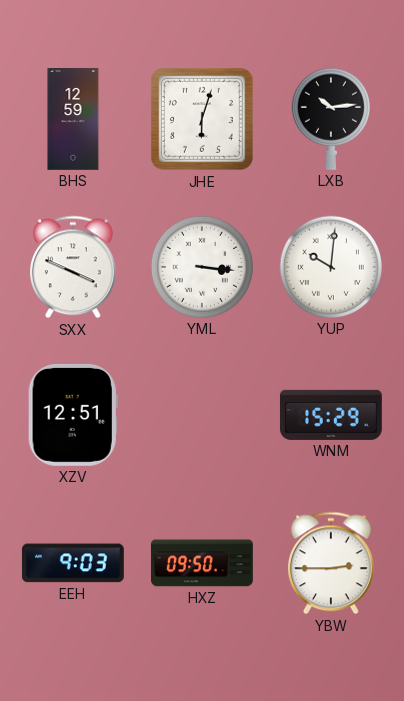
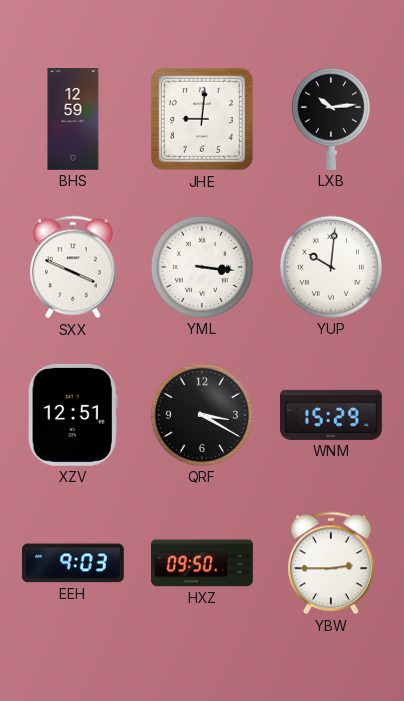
JHE: 6:03 -> 9:01 (203, 120)
QRF: none -> 3:20 (202, 415)
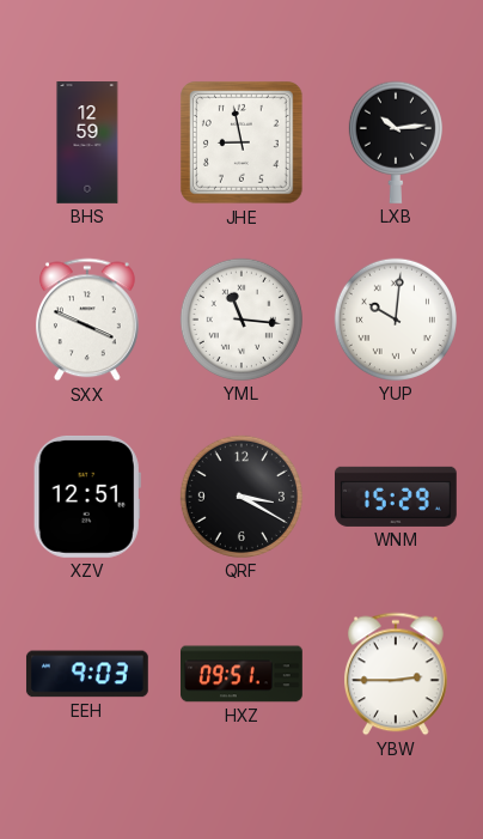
JHE: 9:01 -> 8:58 (243, 144)
YML: 3:16 -> 11:16 (241, 320)
HXZ: 09:50 -> 09:51 (243, 674)
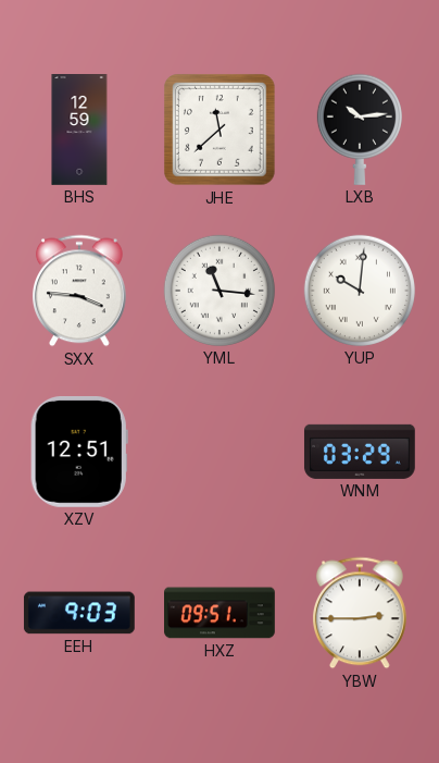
JHE: 8:58 -> 11:38 (221, 131)
SXX: 3:49 -> 3:46 (79, 291)
QRF: 3:20 -> none (241, 497)
WNM: 15:29 -> 03:29 (360, 452)
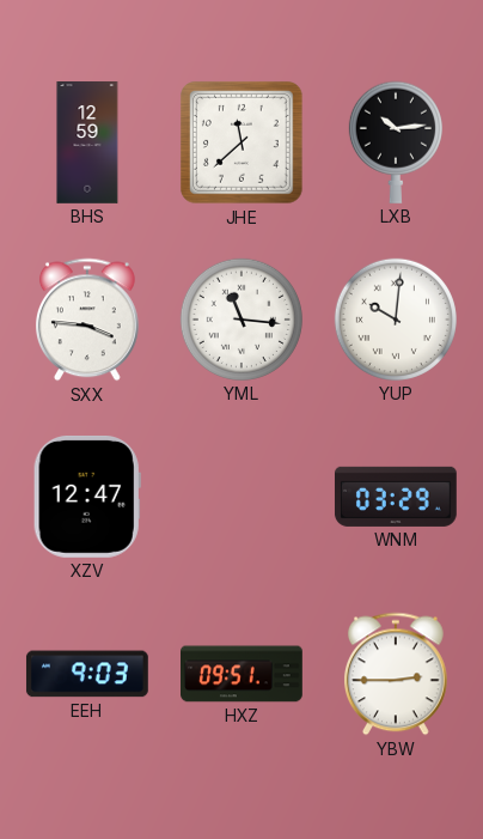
XZV: 12:51 -> 12:47 (87, 497)
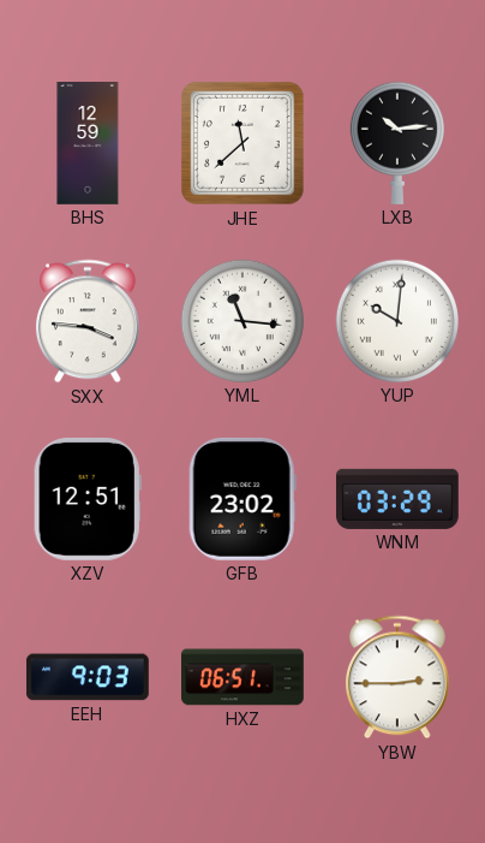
XZV: 12:47 -> 12:51 (88, 499)
GFB: none -> 23:02 (242, 499)
HXZ: 09:51 -> 06:51 (244, 677)
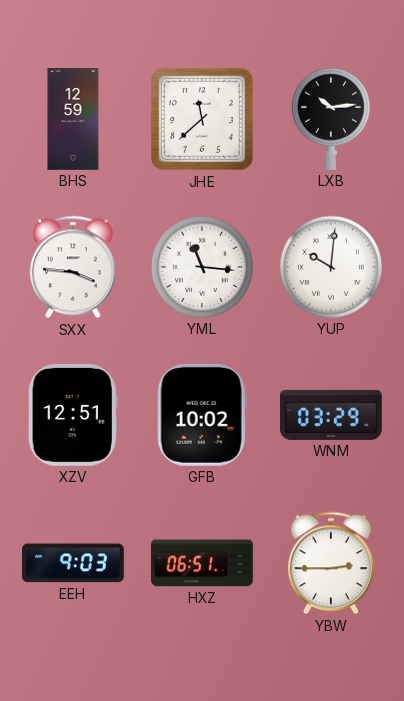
GFB: 23:02 -> 10:02 (202, 415)
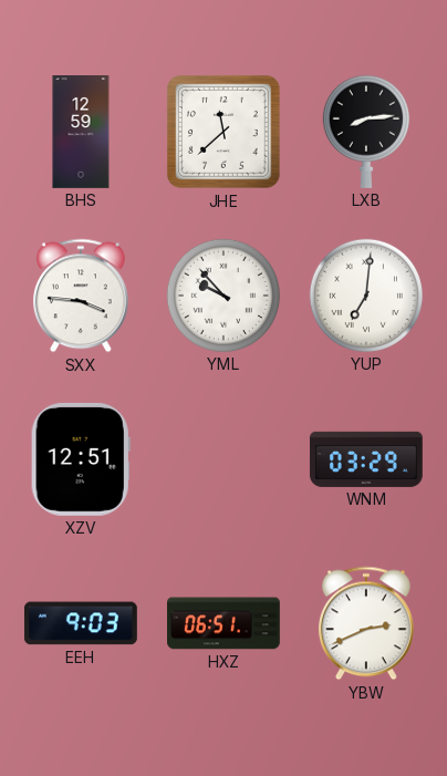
LXB: 10:14 -> 8:14 (366, 132)
YML: 11:16 -> 9:53 (224, 296)
YUP: 10:01 -> 7:01 (366, 296)
GFB: 10:02 -> none (202, 415)
YBW: 2:45 -> 2:41 (366, 623)
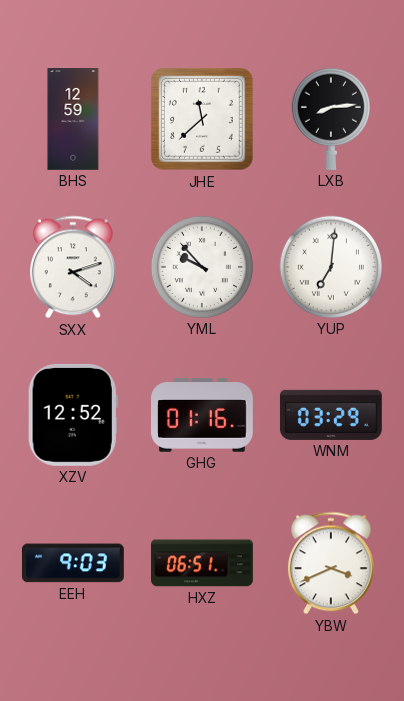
SXX: 3:46 -> 4:12 (73, 267)
XZV: 12:51 -> 12:52 (73, 415)
GHG: none -> 01:16 (203, 415)
YBW: 2:41 -> 3:41 (331, 563)
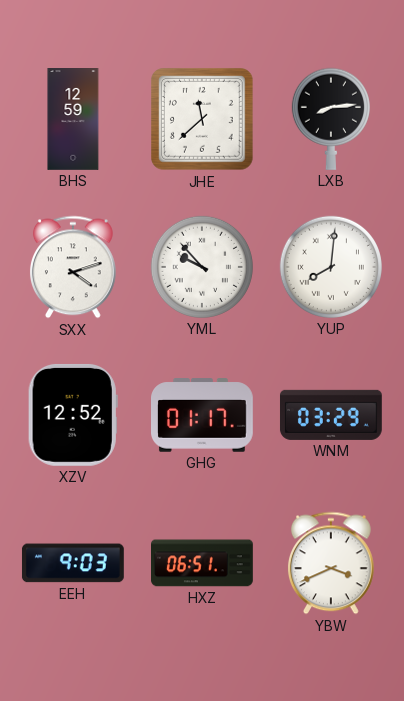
YUP: 7:01 -> 8:01 (331, 267)
GHG: 01:16 -> 01:17 (203, 415)
